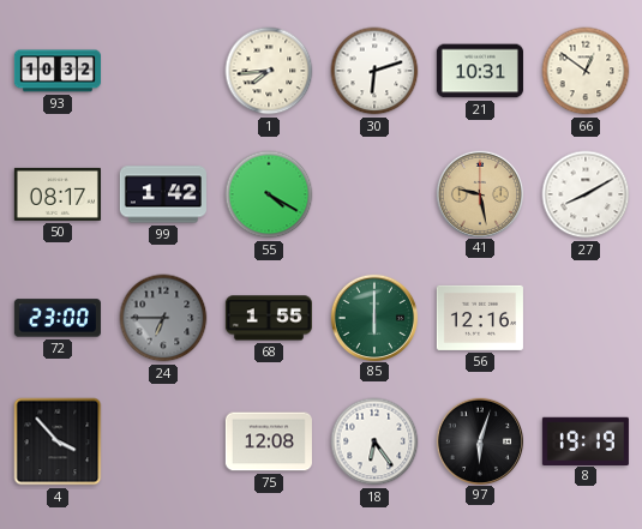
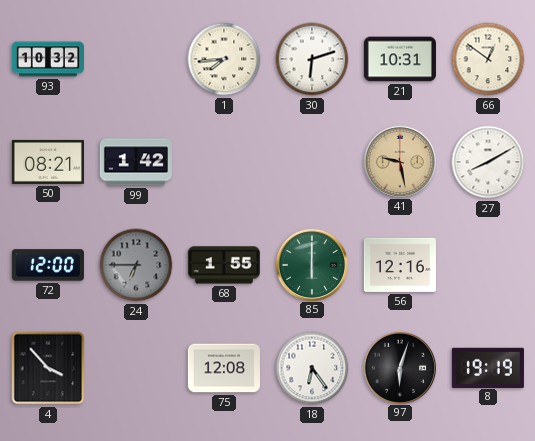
50: 08:17 -> 08:21 (48, 162)
55: 4:20 -> none (269, 194)
72: 23:00 -> 12:00 (48, 265)
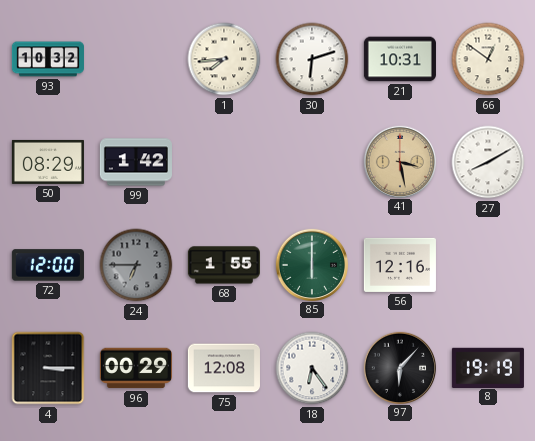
50: 08:21 -> 08:29 (48, 162)
41: 9:28 -> 3:28 (399, 161)
4: 3:53 -> 3:15 (48, 368)
96: none -> 00:29 (136, 368)
97: 6:03 -> 6:07 (399, 367)
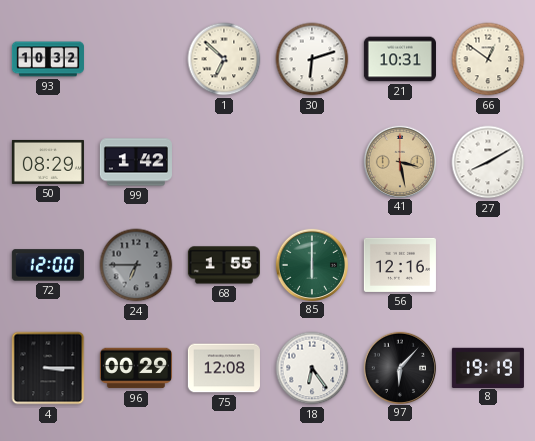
1: 7:44 -> 6:52 (224, 59)
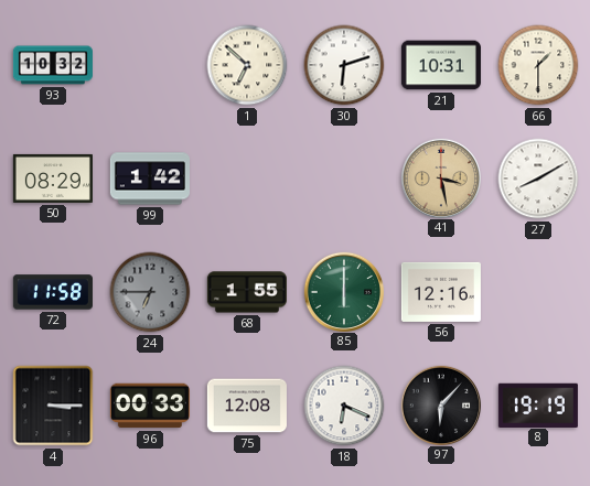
66: 12:51 -> 1:30 (538, 65)
72: 12:00 -> 11:58 (53, 292)
96: 00:29 -> 00:33 (150, 406)
18: 6:24 -> 6:19 (344, 406)
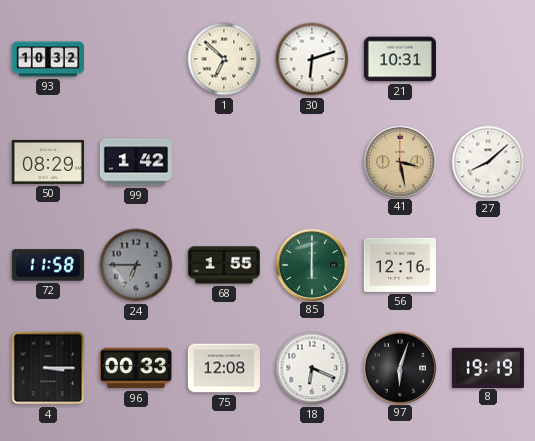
66: 1:30 -> none (538, 65)
27: 8:10 -> 8:08 (488, 162)
97: 6:07 -> 6:03 (399, 367)
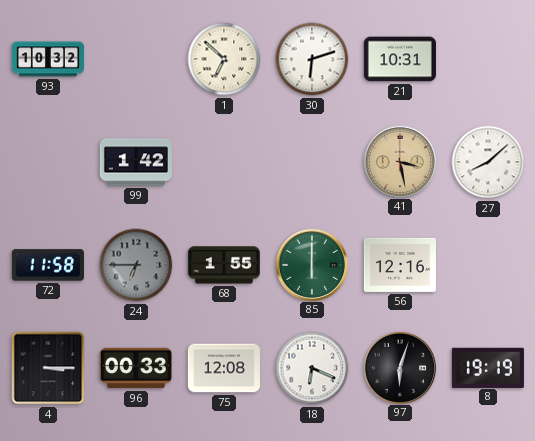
50: 08:29 -> none (48, 162)
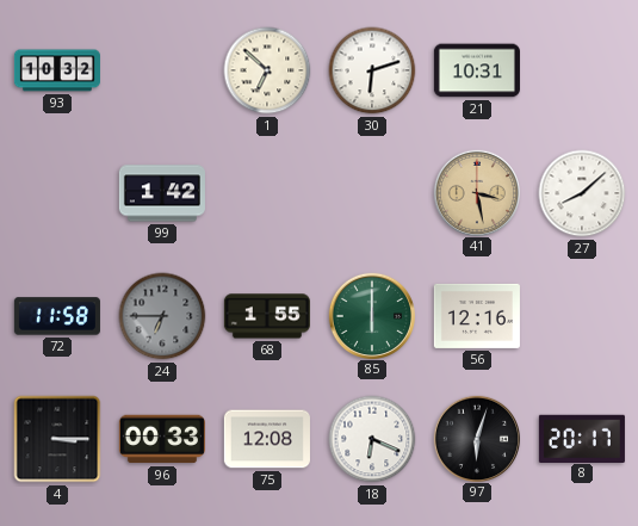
8: 19:19 -> 20:17 (582, 438)
